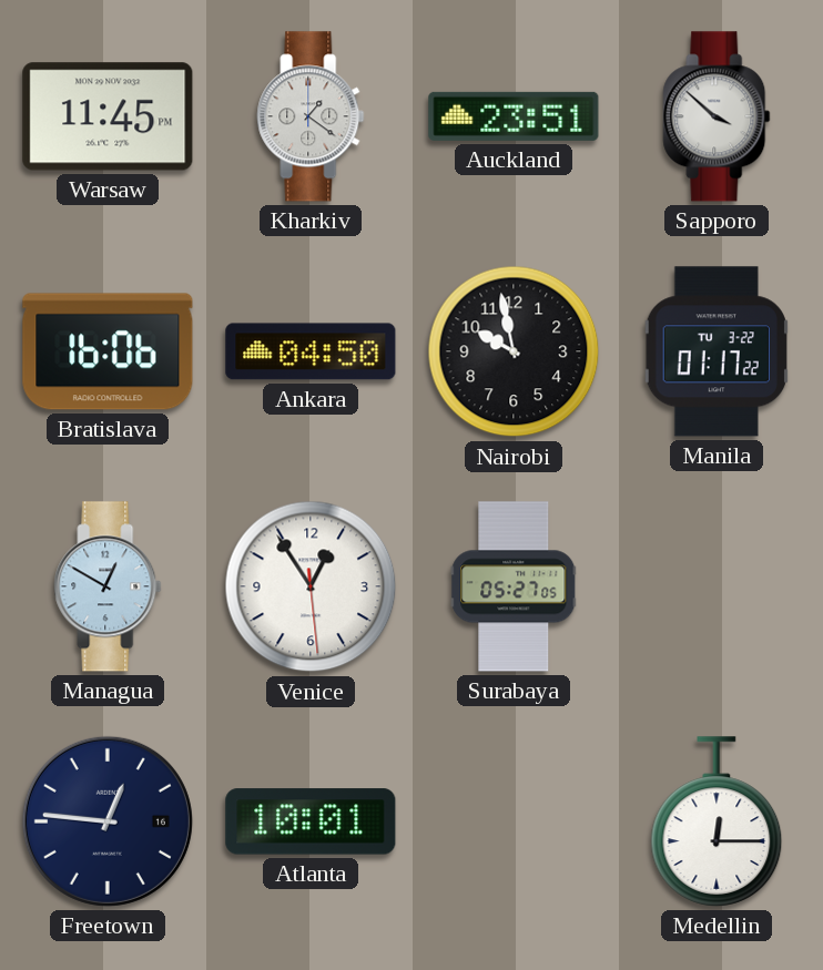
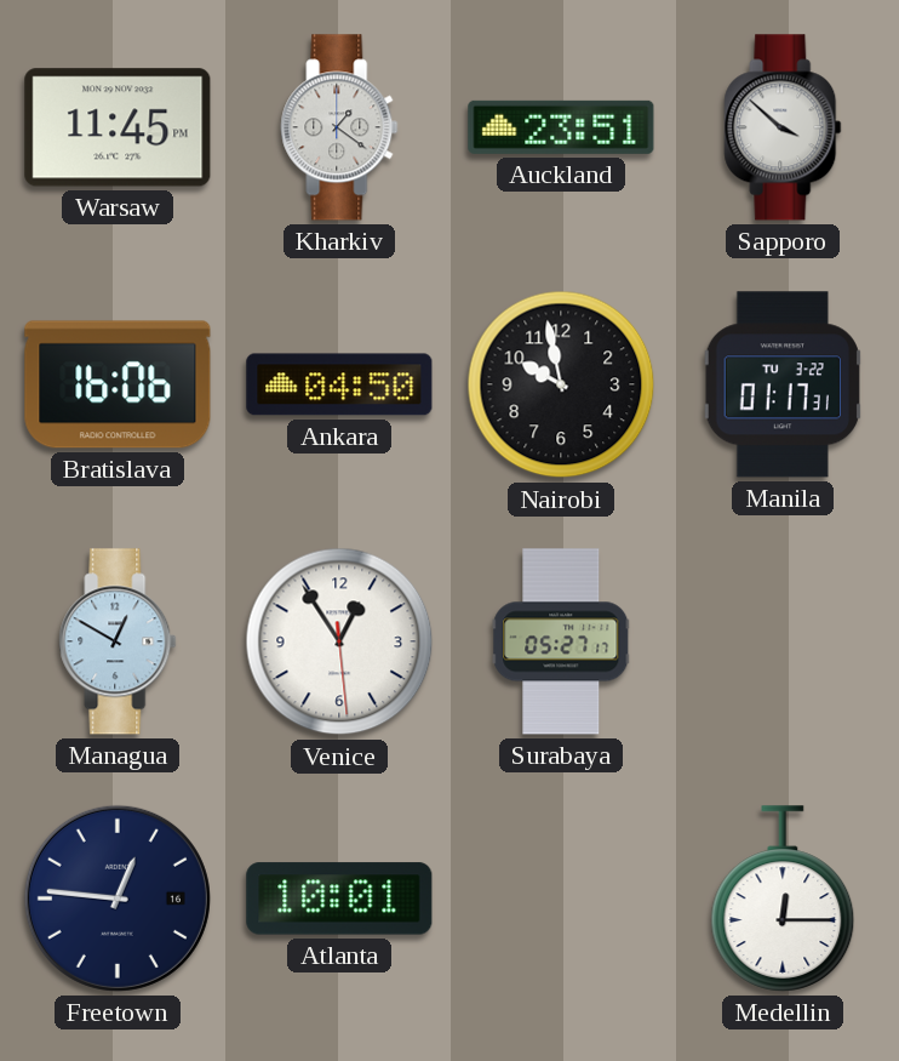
Manila: 01:17:22 -> 01:17:31 (783, 384)
Surabaya: 05:27:05 -> 05:27:17 (561, 641)
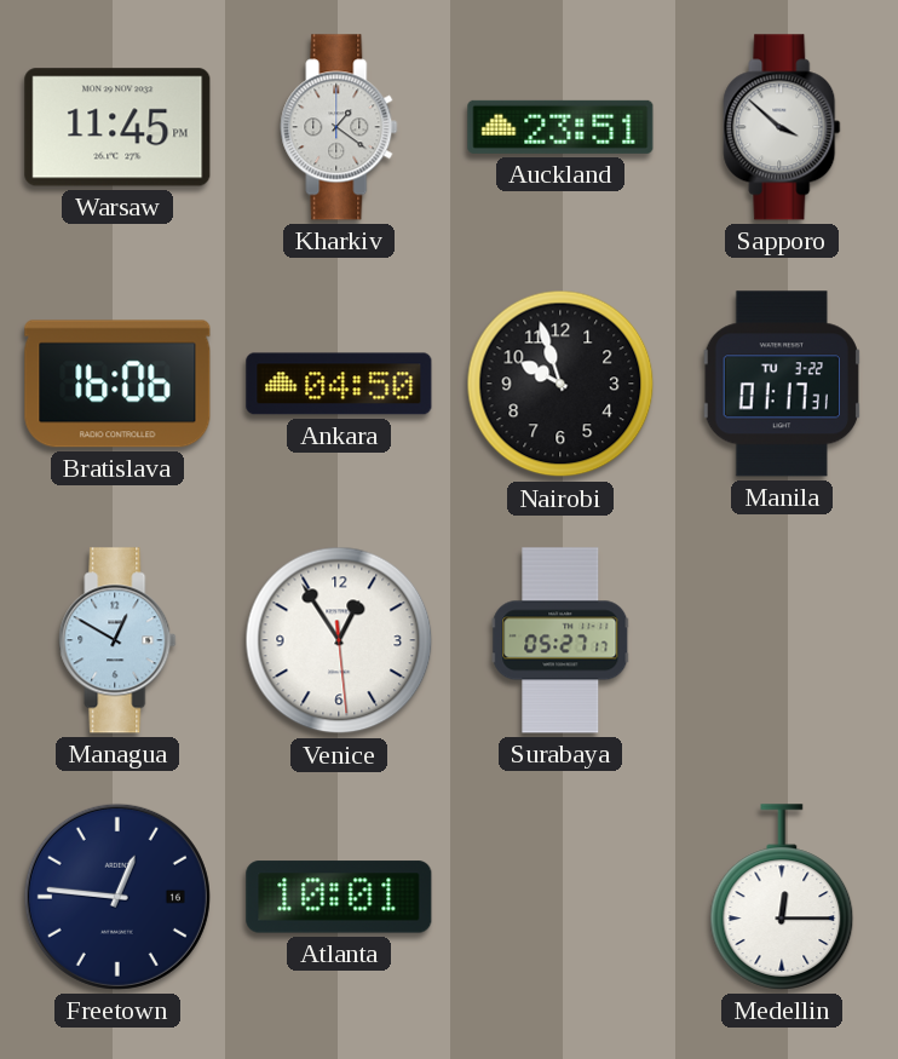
Nairobi: 9:58 -> 9:57 (560, 384)
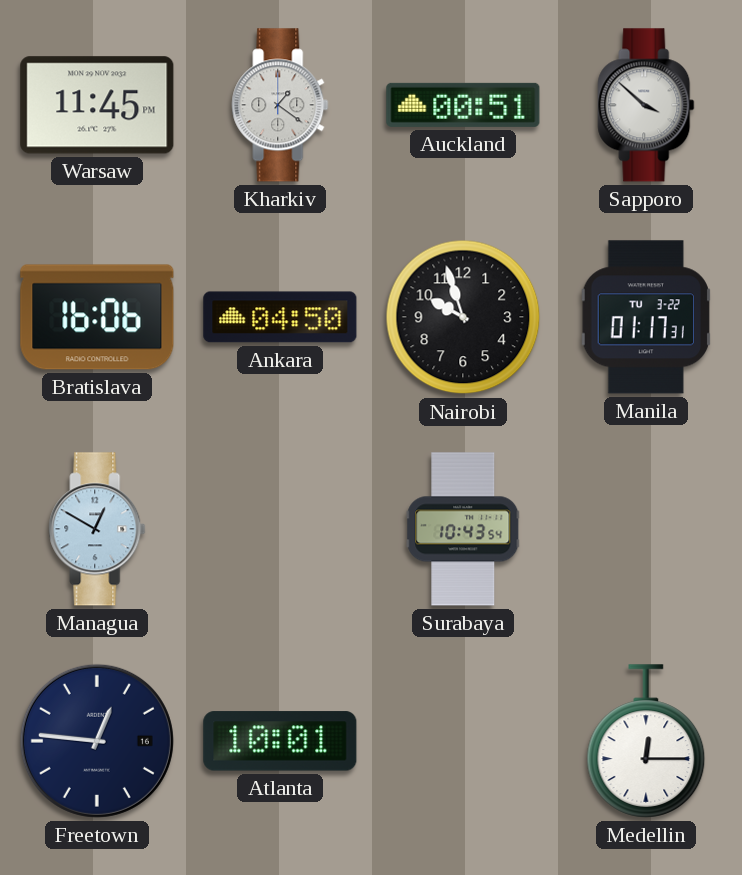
Auckland: 23:51 -> 00:51 (463, 105)
Venice: 12:54 -> none (339, 640)
Surabaya: 05:27 -> 10:43 (463, 529)
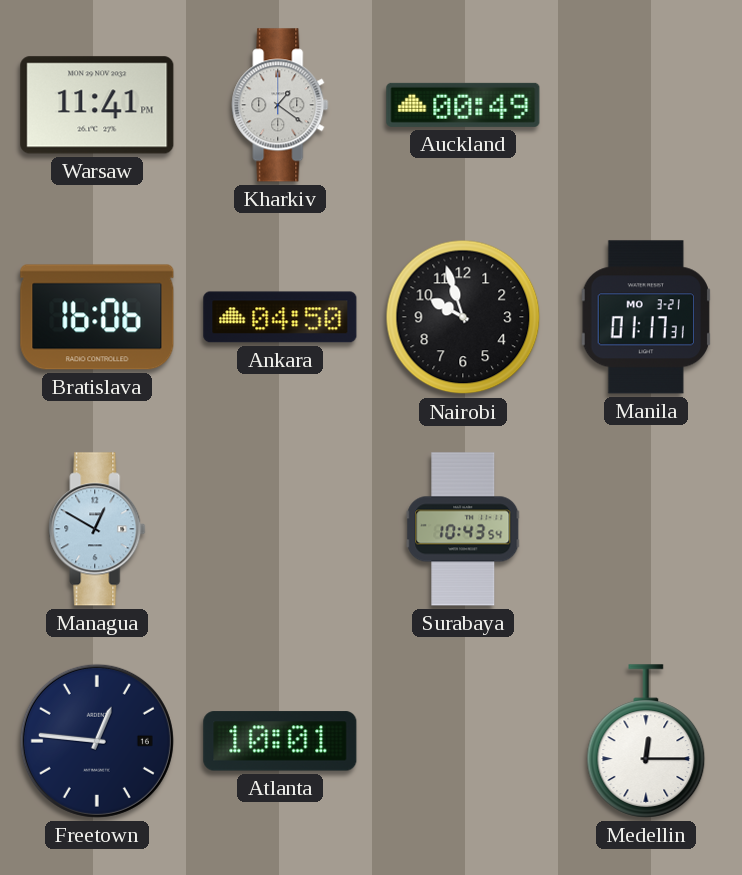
Warsaw: 11:45 -> 11:41 (97, 105)
Auckland: 00:51 -> 00:49 (463, 105)
Sapporo: 3:52 -> none (646, 105)
Manila date: TU 3-22 -> MO 3-21 (646, 317)
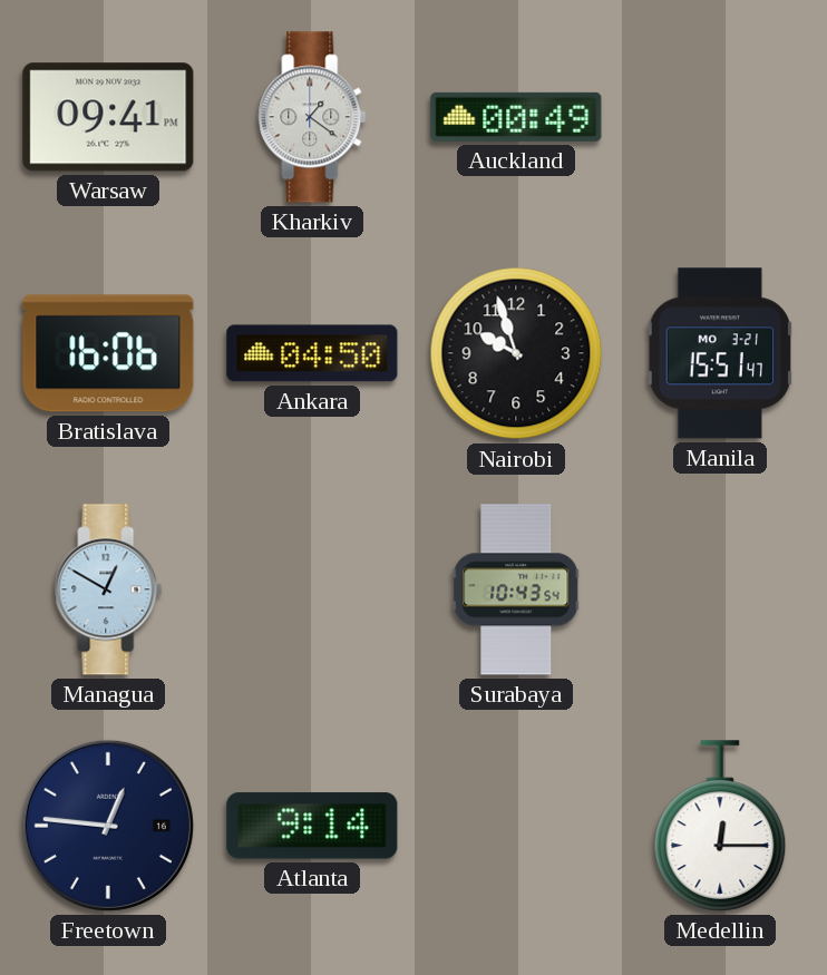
Warsaw: 11:41 -> 09:41 (108, 117)
Manila: 01:17 -> 15:51 (720, 353)
Atlanta: 10:01 -> 9:14 (312, 826)
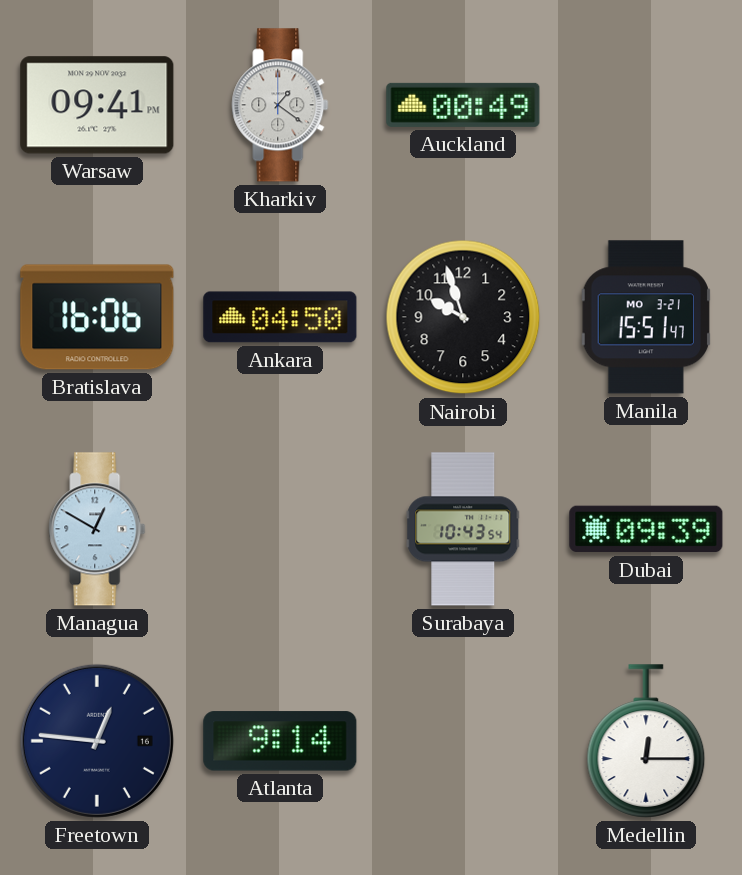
Dubai: none -> 09:39 (646, 529)
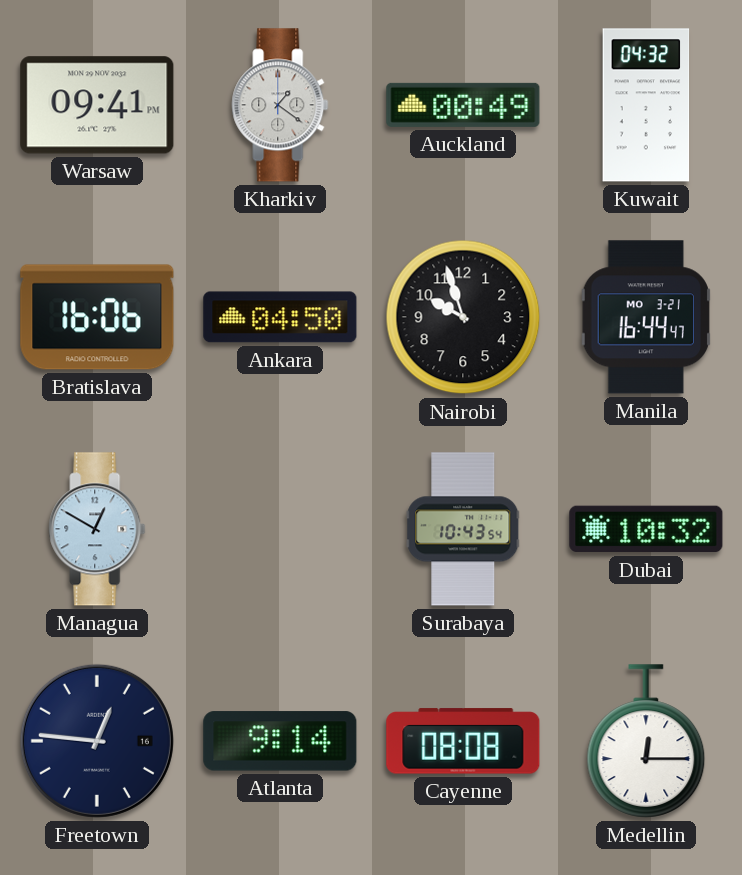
Kuwait: none -> 04:32 (646, 105)
Manila: 15:51 -> 16:44 (646, 317)
Dubai: 09:39 -> 10:32 (646, 529)
Cayenne: none -> 08:08 (463, 741)
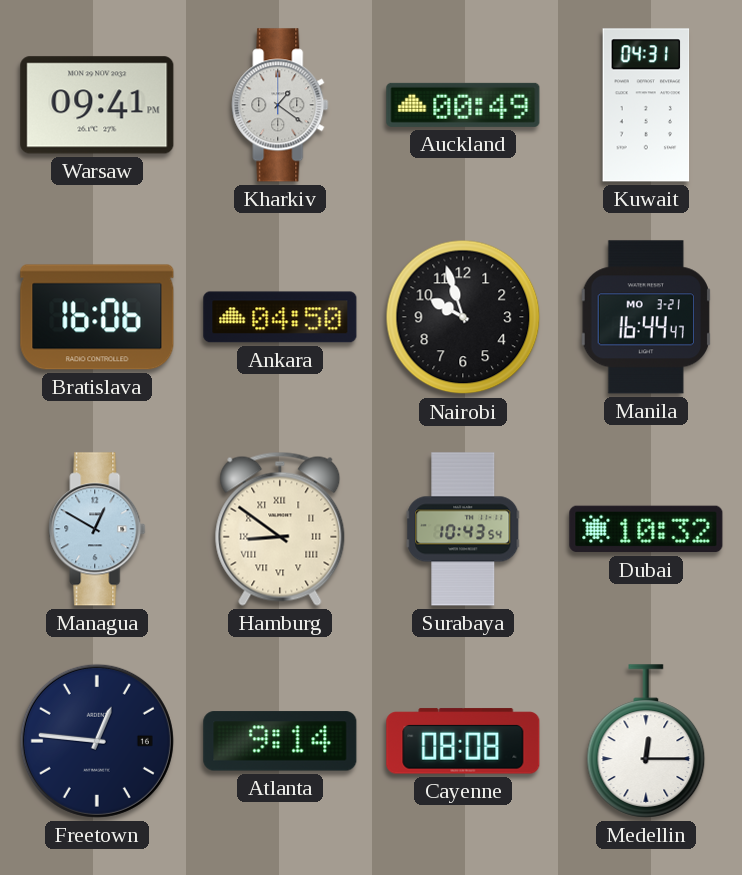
Kuwait: 04:32 -> 04:31 (646, 105)
Hamburg: none -> 8:51 (280, 529)
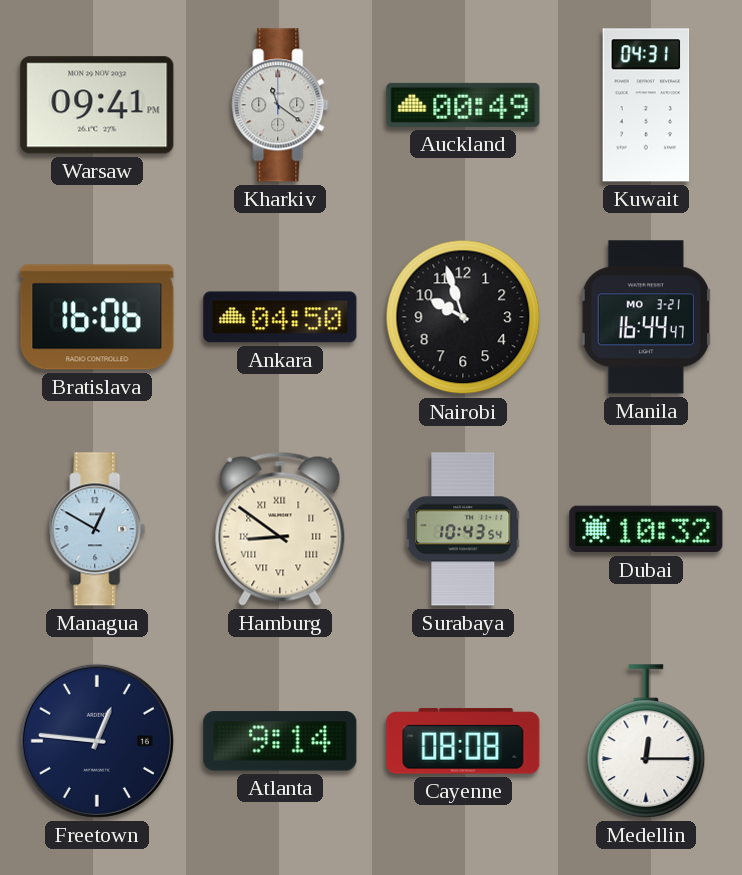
Kharkiv: 1:21 -> 11:21 (280, 105)
